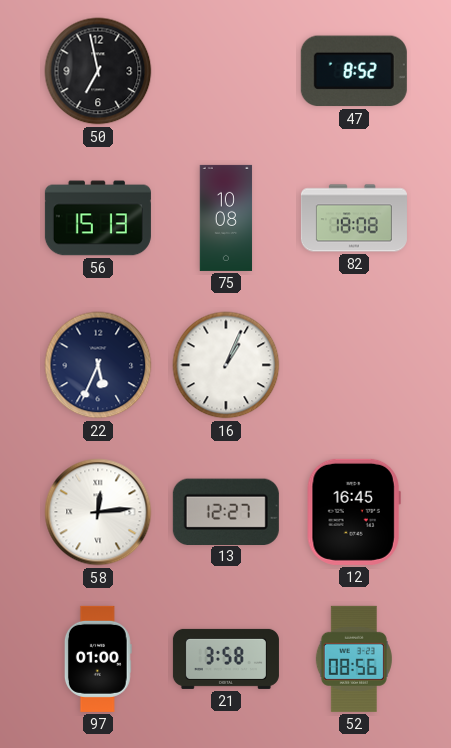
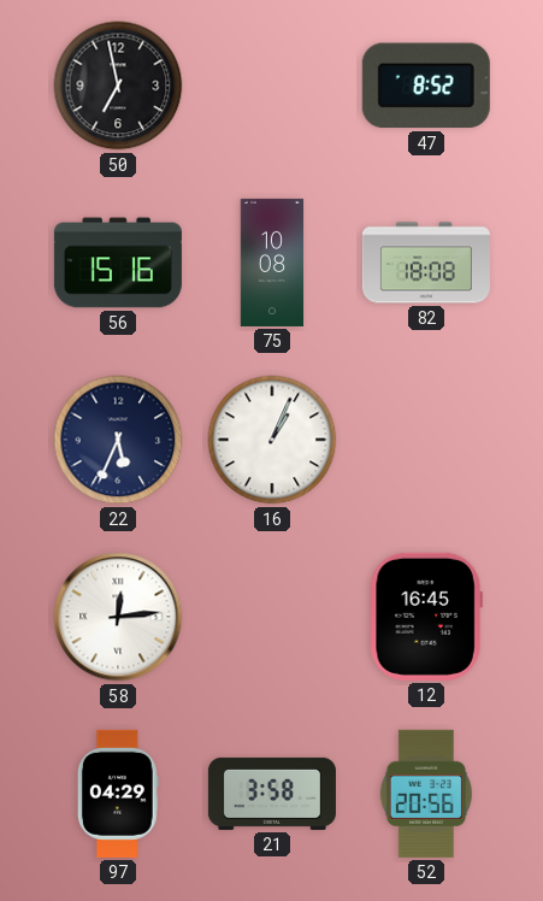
56: 15:13 -> 15:16 (118, 263)
13: 12:27 -> none (226, 511)
97: 01:00 -> 04:29 (118, 794)
52: 08:56 -> 20:56 (426, 794)
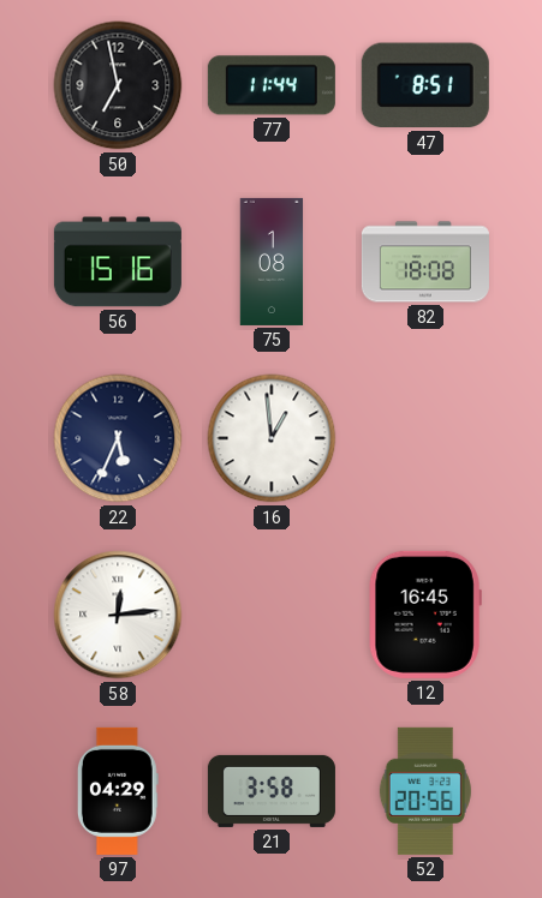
77: none -> 11:44 (272, 85)
47: 8:52 -> 8:51 (425, 85)
75: 10:08 -> 1:08 (272, 262)
16: 1:04 -> 12:59 (272, 438)
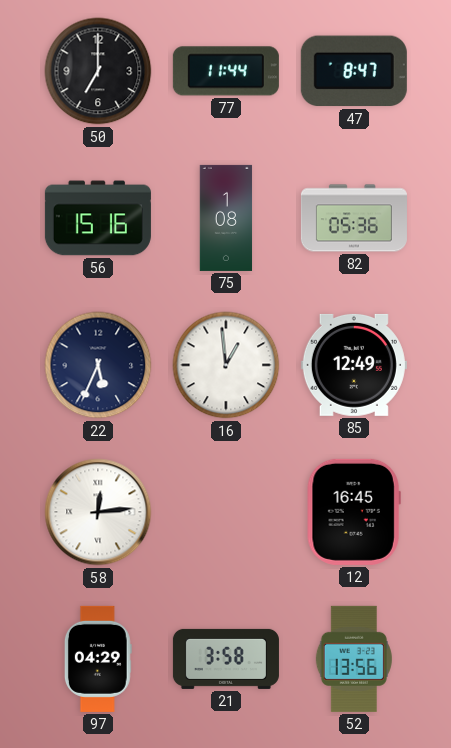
50: 6:58 -> 7:00 (98, 71)
47: 8:51 -> 8:47 (354, 71)
82: 18:08 -> 05:36 (354, 218)
85: none -> 12:49 (354, 365)
52: 20:56 -> 13:56 (354, 659)
